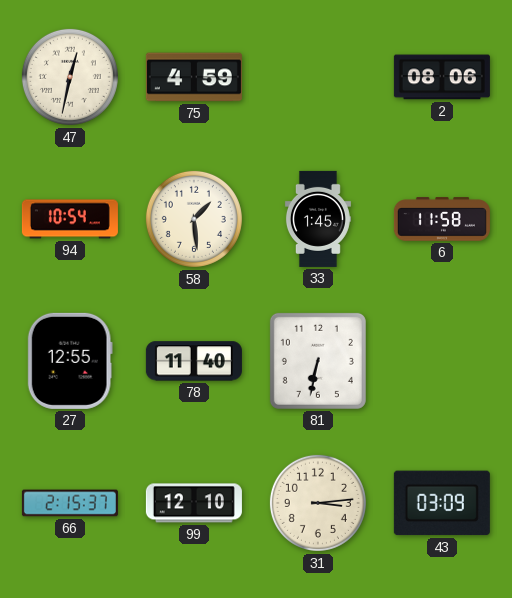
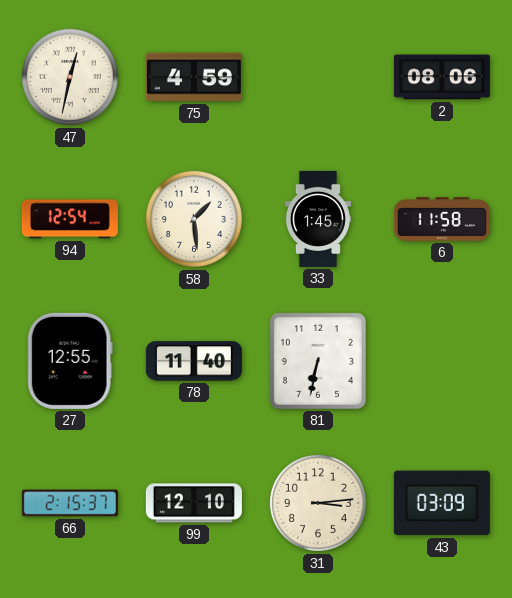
94: 10:54 -> 12:54 (70, 219)
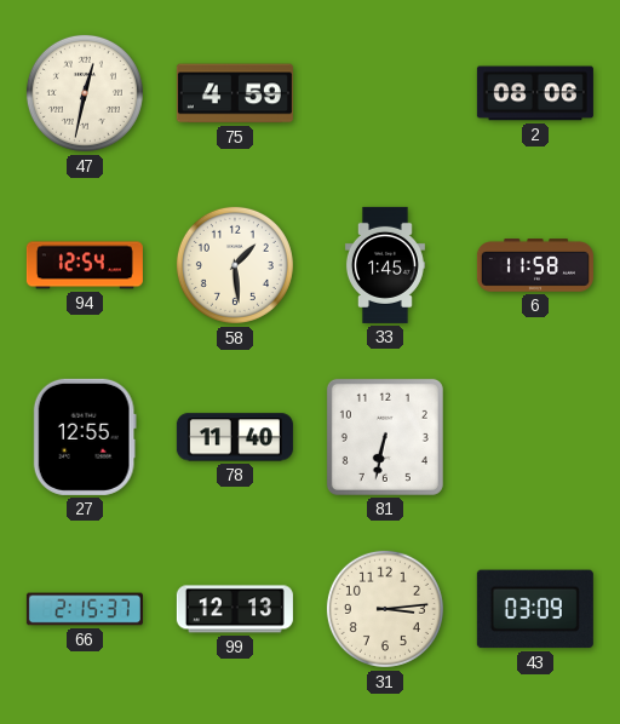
99: 12:10 -> 12:13 (235, 609)
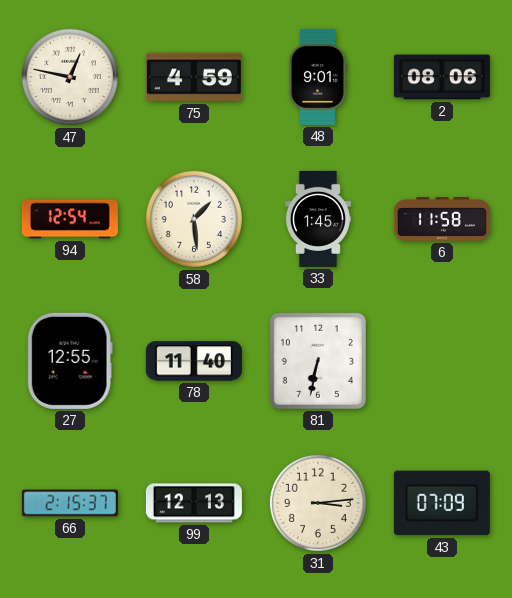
47: 12:32 -> 12:47 (70, 77)
48: none -> 9:01 (318, 77)
43: 03:09 -> 07:09 (442, 503)
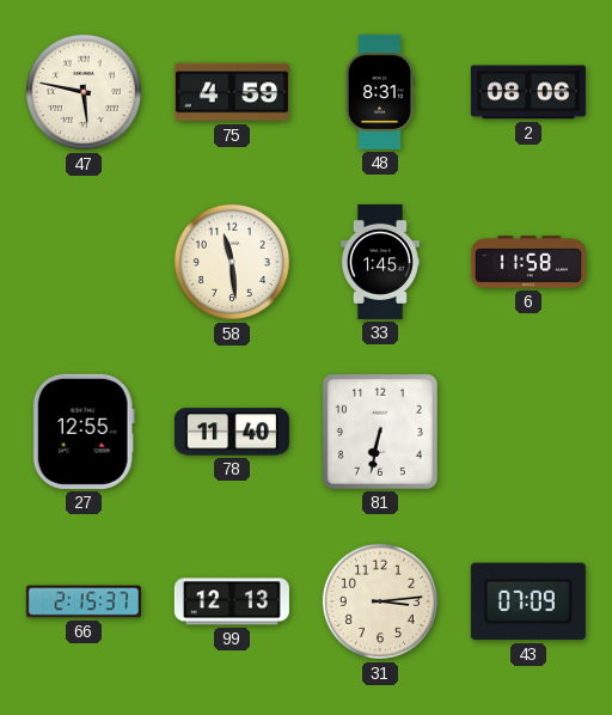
47: 12:47 -> 5:47 (84, 92)
48: 9:01 -> 8:31 (380, 92)
94: 12:54 -> none (70, 219)
58: 1:29 -> 11:29 (232, 262)
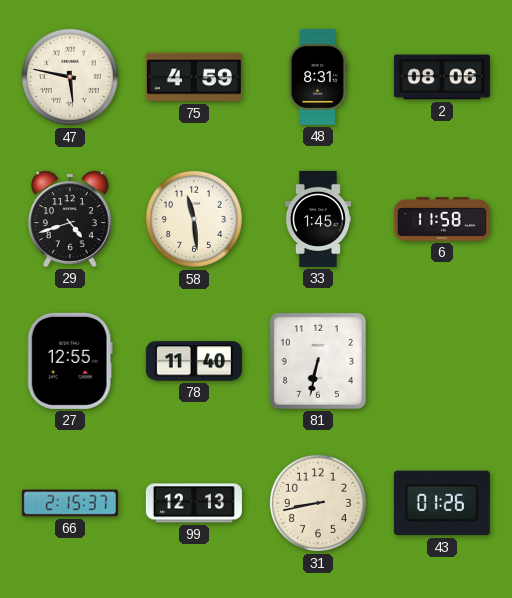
29: none -> 4:42 (70, 219)
31: 3:14 -> 8:43 (318, 503)
43: 07:09 -> 01:26 (442, 503)
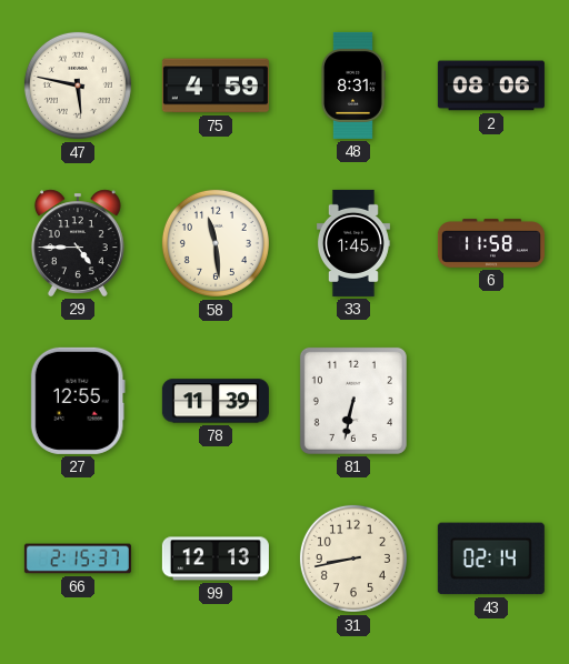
29: 4:42 -> 4:45 (78, 243)
78: 11:40 -> 11:39 (216, 401)
43: 01:26 -> 02:14 (491, 559)
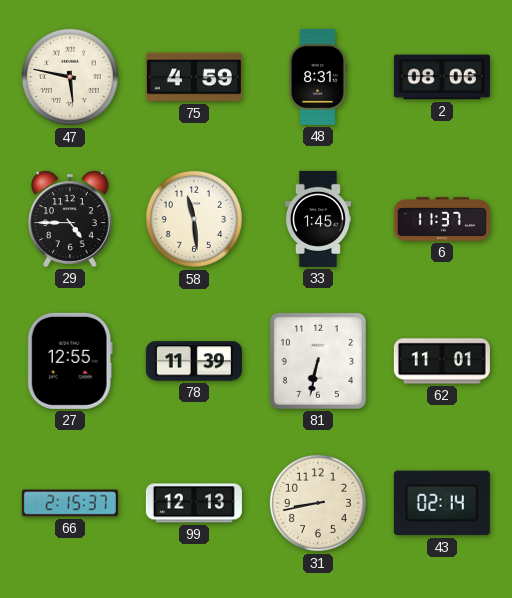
6: 11:58 -> 11:37 (442, 219)
62: none -> 11:01 (442, 361)
